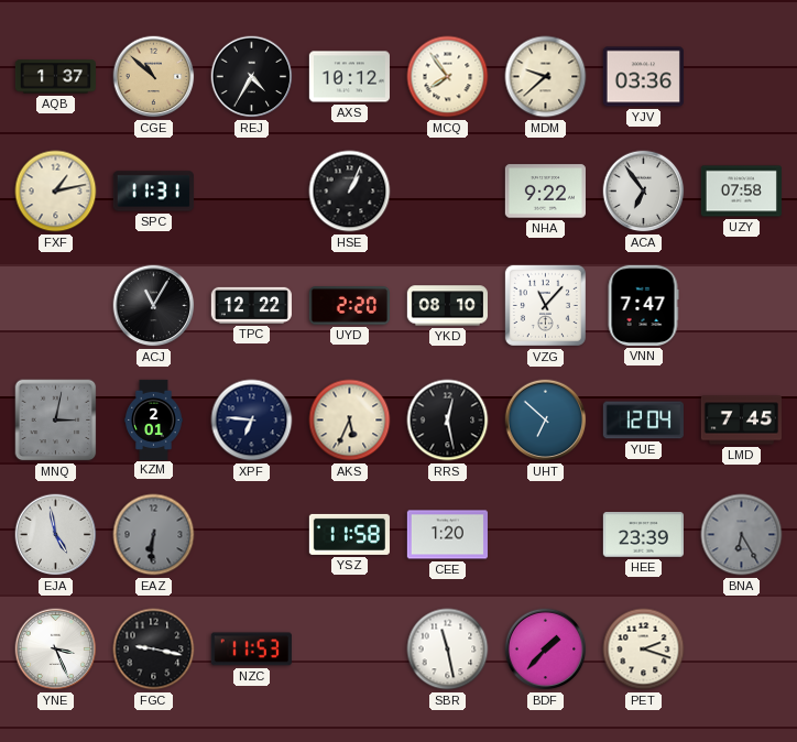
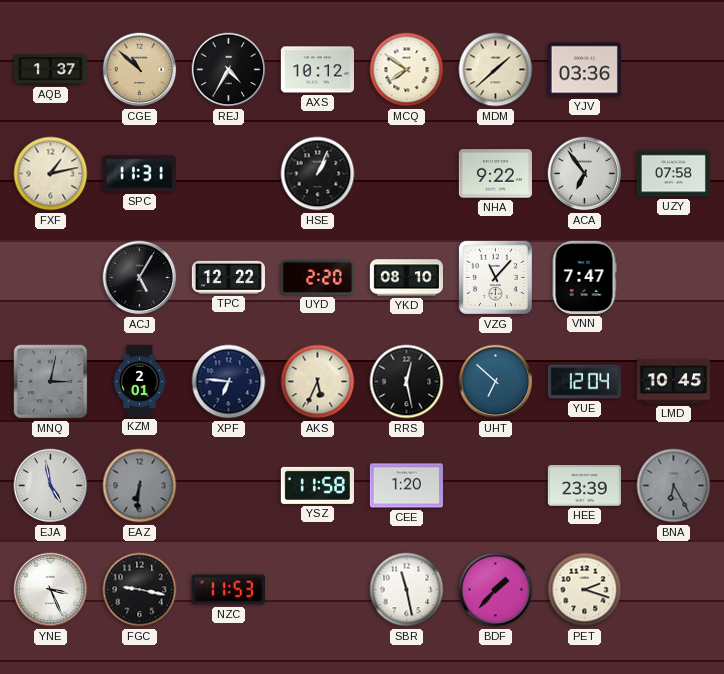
MCQ: 7:54 -> 7:51 (407, 70)
MDM: 9:38 -> 1:38 (496, 70)
ACJ: 11:05 -> 5:05 (140, 278)
LMD: 7:45 -> 10:45 (673, 382)
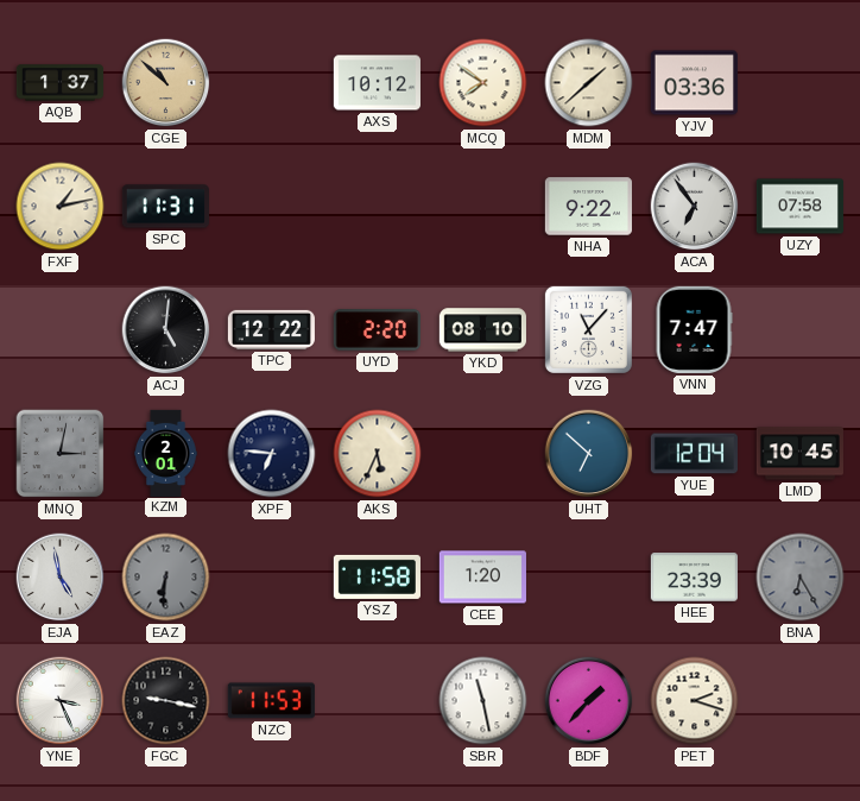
REJ: 4:35 -> none (229, 70)
HSE: 1:04 -> none (318, 174)
ACJ: 5:05 -> 5:01 (166, 330)
RRS: 12:28 -> none (407, 382)
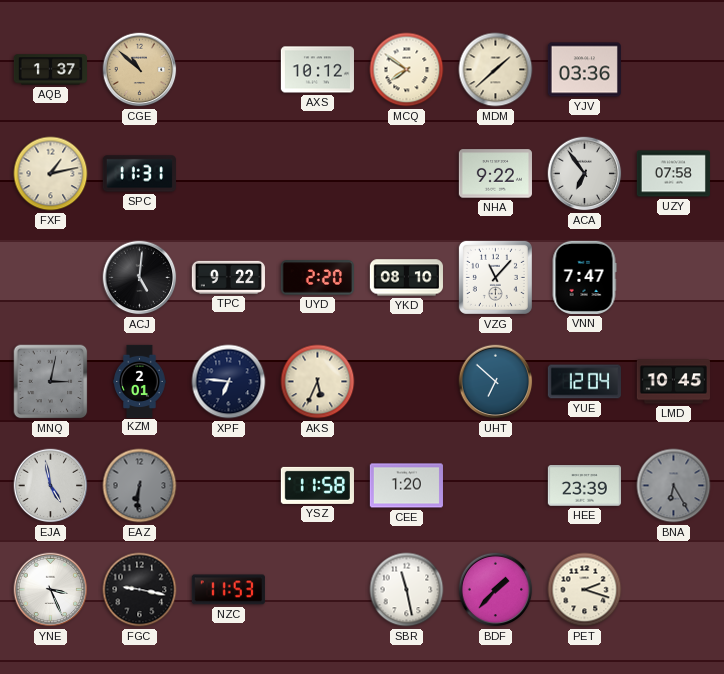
TPC: 12:22 -> 9:22 (228, 277)
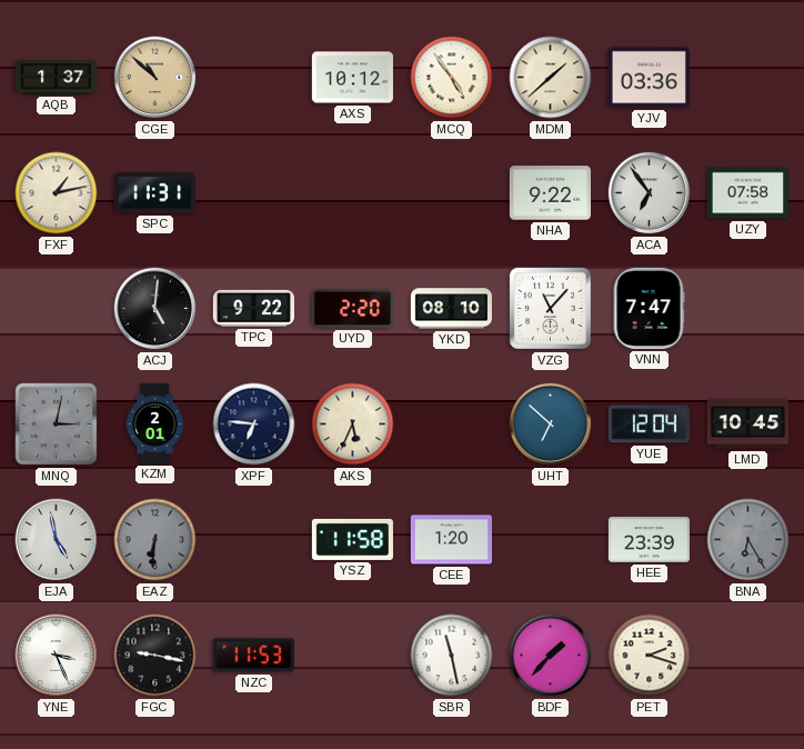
MCQ: 7:51 -> 4:54 (452, 78)
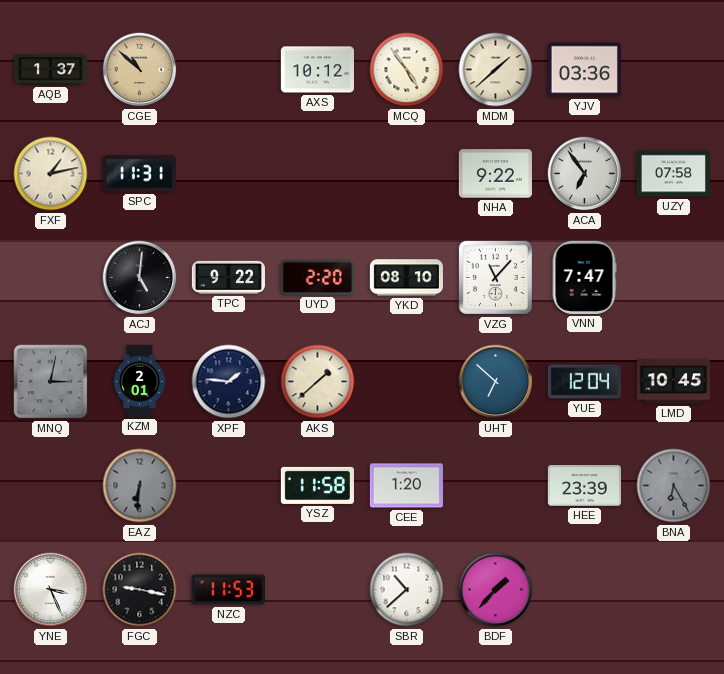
XPF: 6:46 -> 1:46 (229, 382)
AKS: 5:34 -> 1:38 (318, 382)
EJA: 4:58 -> none (57, 540)
SBR: 11:28 -> 10:38 (407, 590)
PET: 2:18 -> none (650, 656)
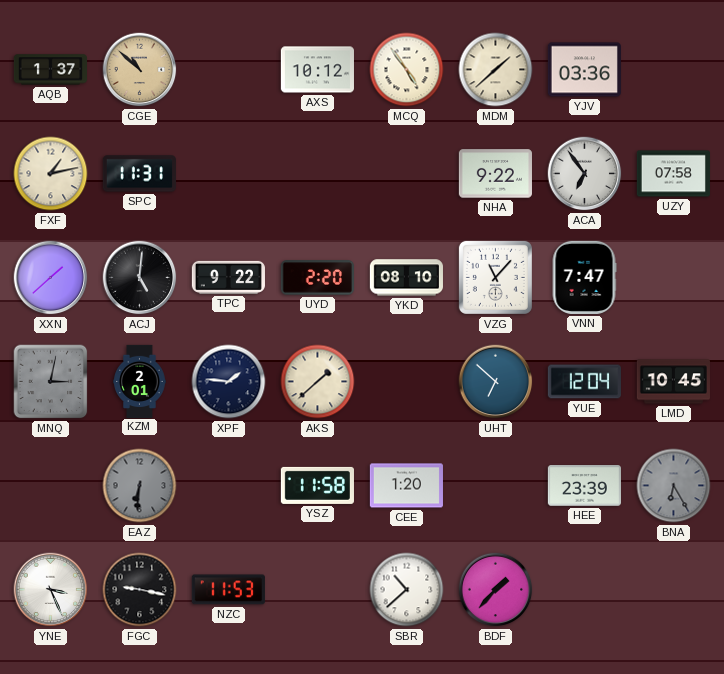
XXN: none -> 1:38 (51, 278)
